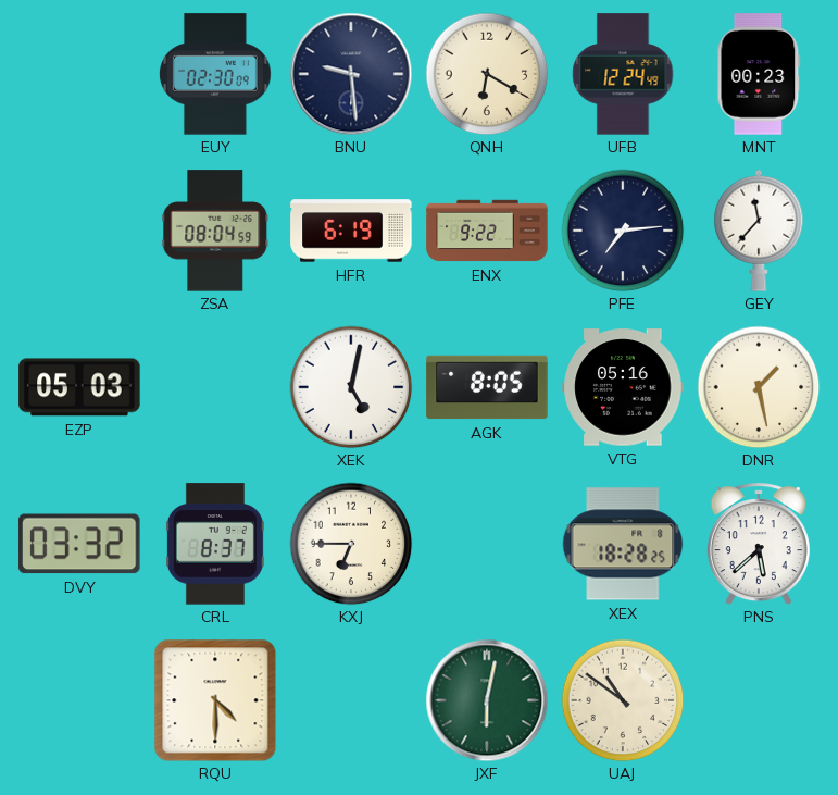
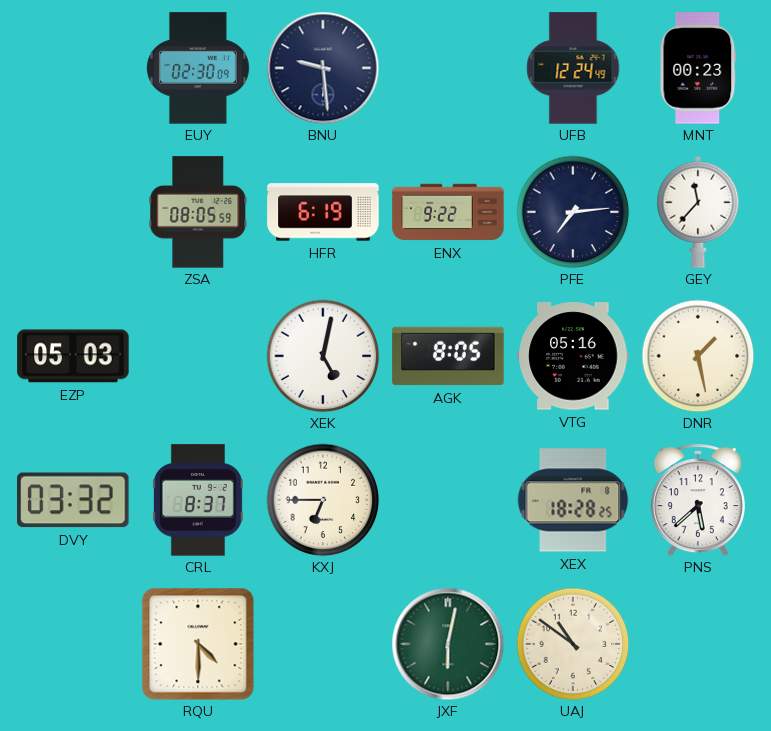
QNH: 6:20 -> none (487, 74)
ZSA: 08:04 -> 08:05 (198, 212)
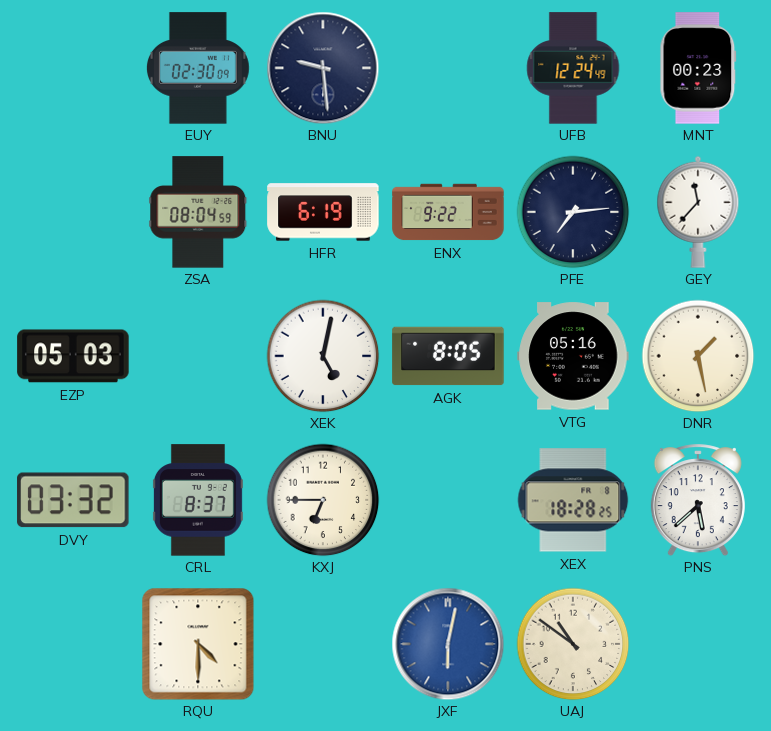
ZSA: 08:05 -> 08:04 (198, 212)
JXF dial: green -> blue (448, 644)
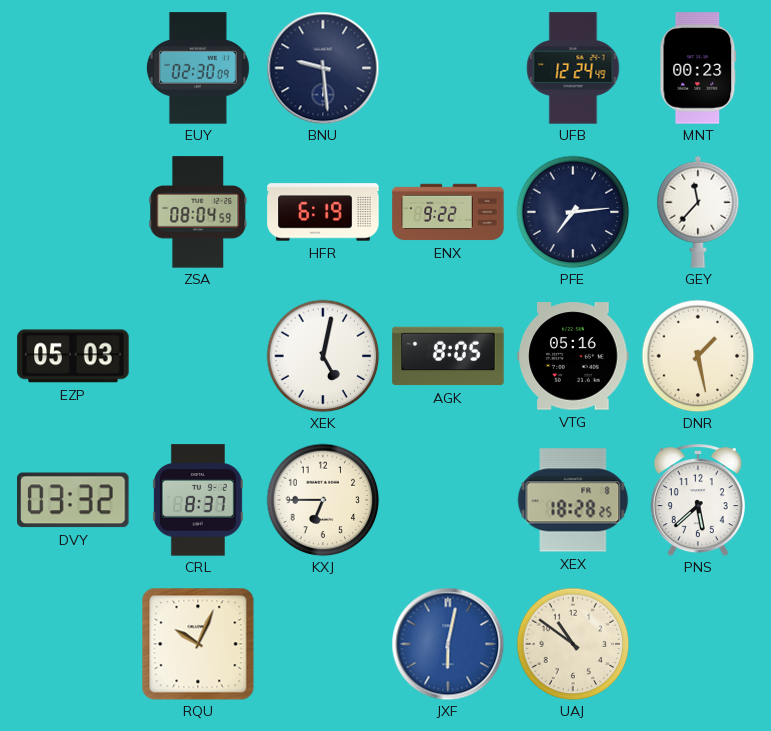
RQU: 4:30 -> 10:04 (198, 644)
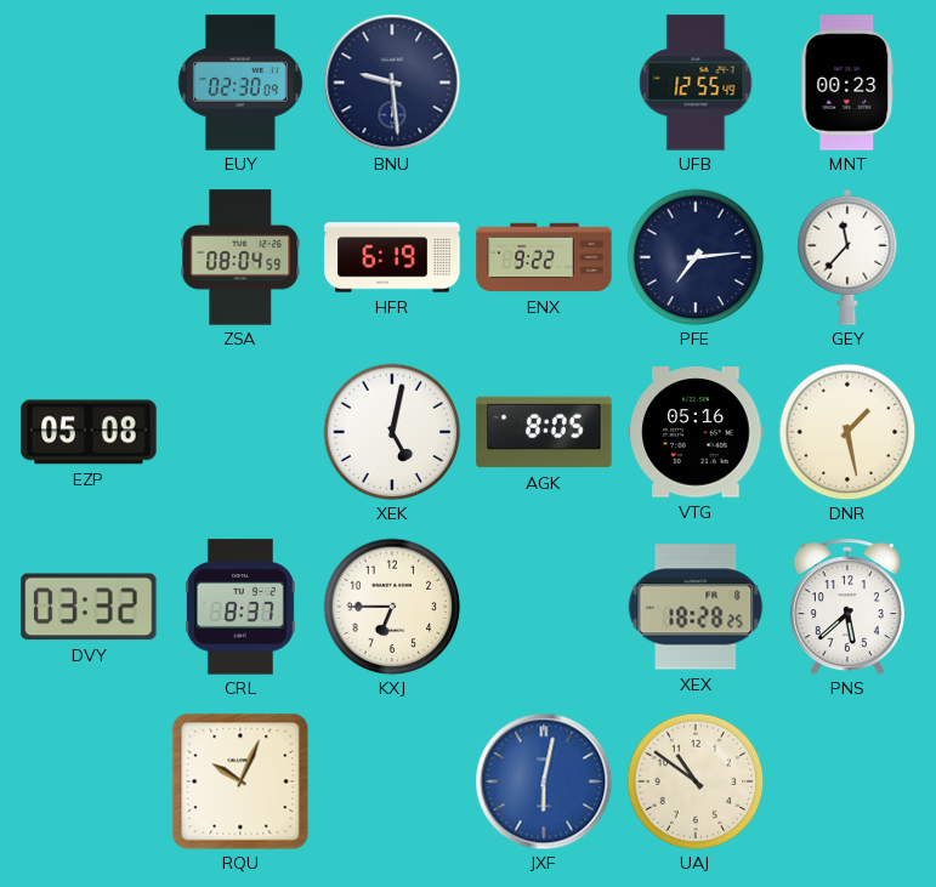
UFB: 12:24 -> 12:55 (696, 83)
EZP: 05:03 -> 05:08 (89, 432)
